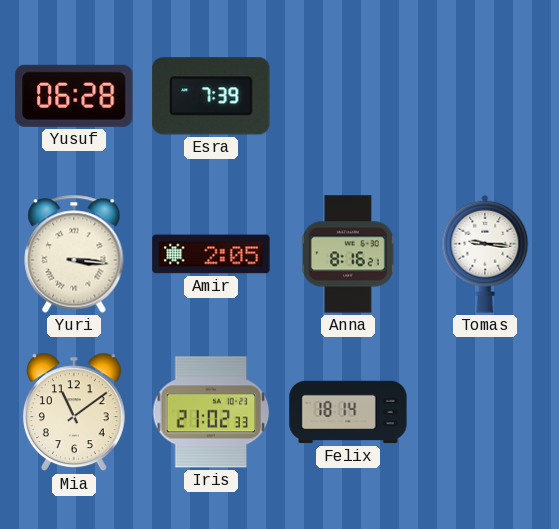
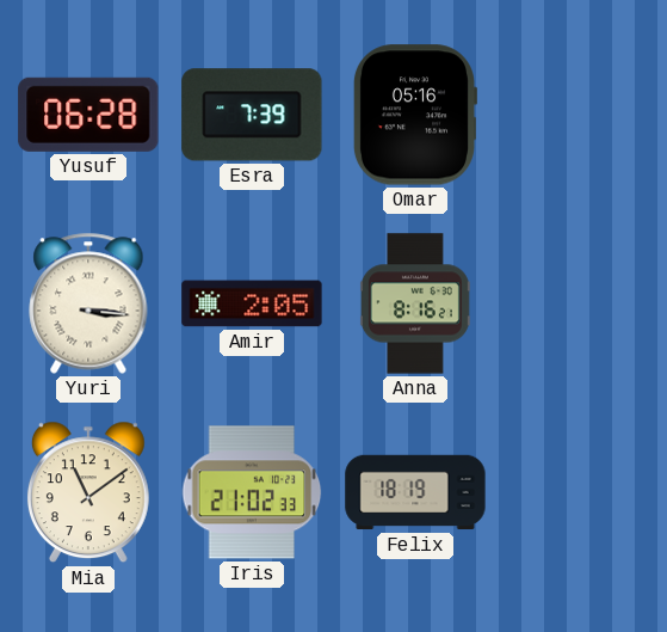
Omar: none -> 05:16 (415, 115)
Tomas: 9:16 -> none (485, 254)
Felix: 18:14 -> 18:19 (415, 492)
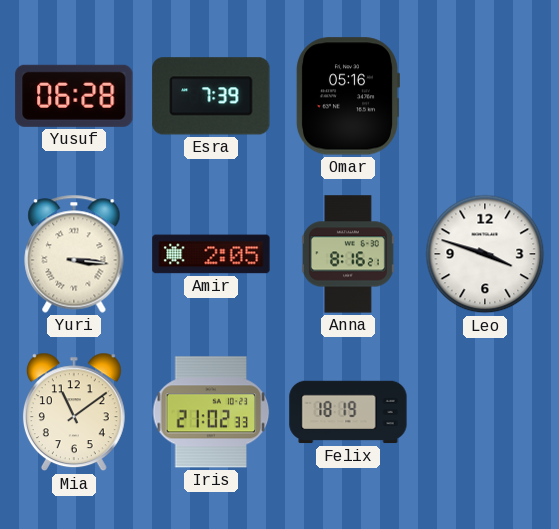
Leo: none -> 3:48 (485, 254)
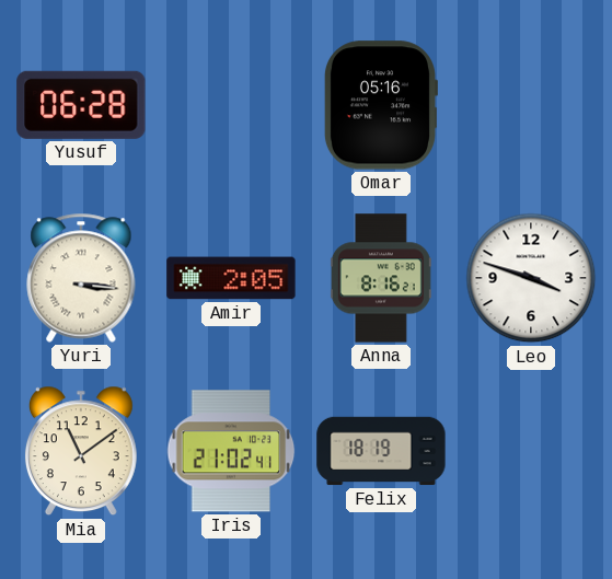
Esra: 7:39 -> none (211, 96)
Iris: 21:02:33 -> 21:02:41 (231, 451)
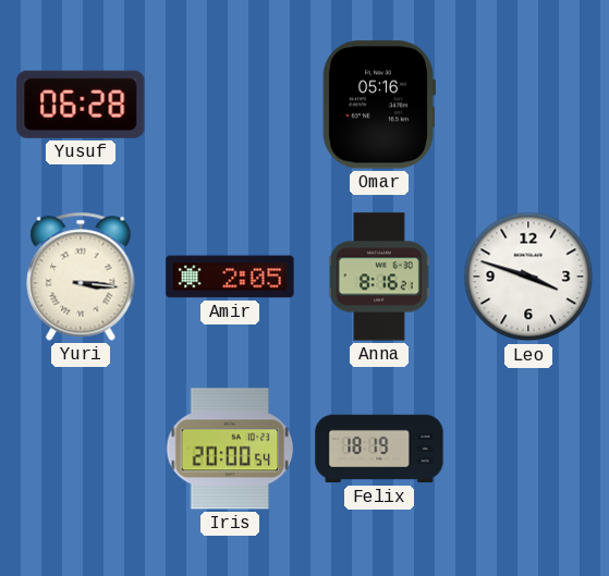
Mia: 11:09 -> none (81, 451)
Iris: 21:02 -> 20:00 (230, 449)
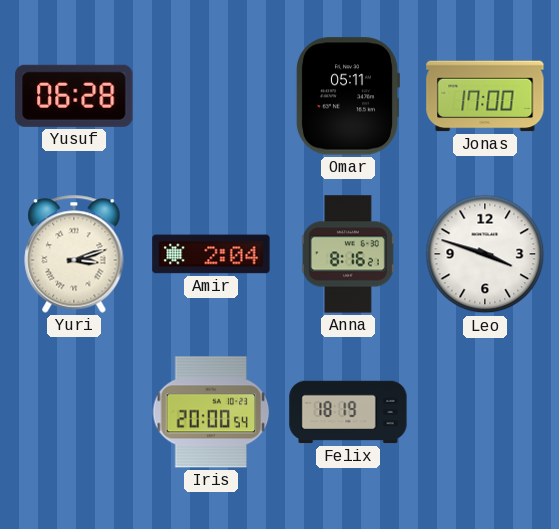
Omar: 05:16 -> 05:11 (348, 96)
Jonas: none -> 17:00 (485, 96)
Yuri: 3:16 -> 3:12 (74, 254)
Amir: 2:05 -> 2:04 (211, 254)
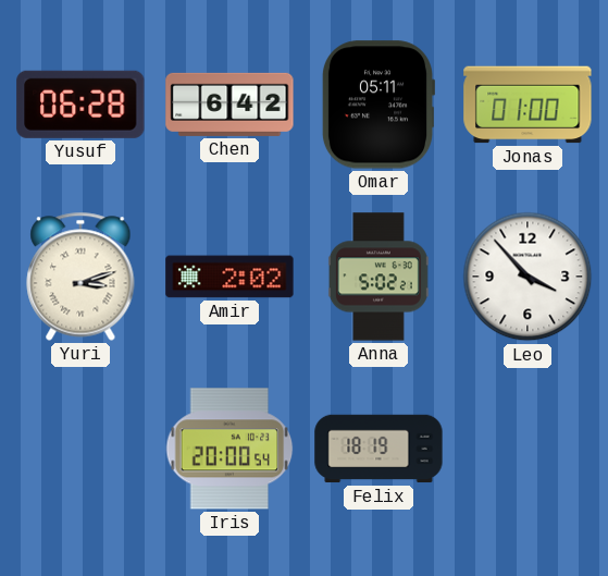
Chen: none -> 6:42 (229, 105)
Jonas: 17:00 -> 01:00 (528, 105)
Amir: 2:04 -> 2:02 (229, 277)
Anna: 8:16 -> 5:02 (379, 277)
Leo: 3:48 -> 3:53 (528, 277)
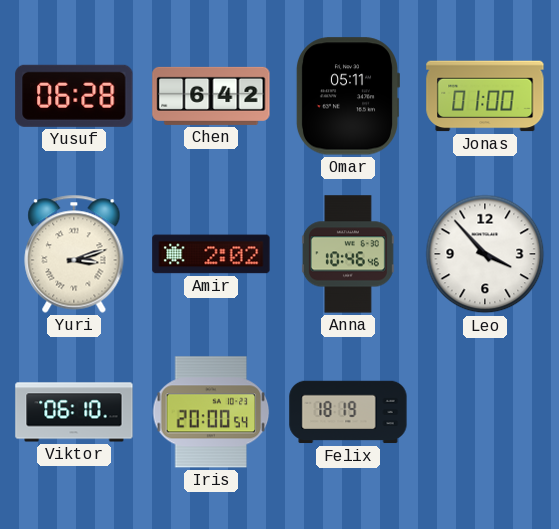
Anna: 5:02 -> 10:46 (348, 254)
Viktor: none -> 06:10 (74, 412)
